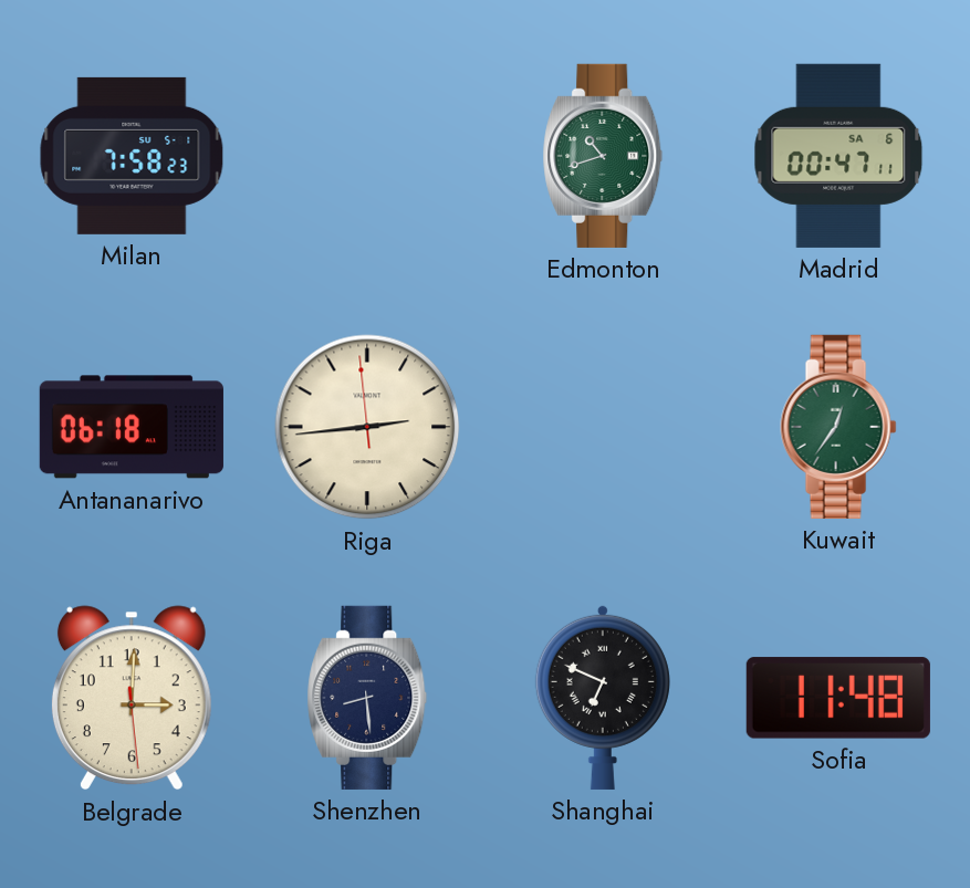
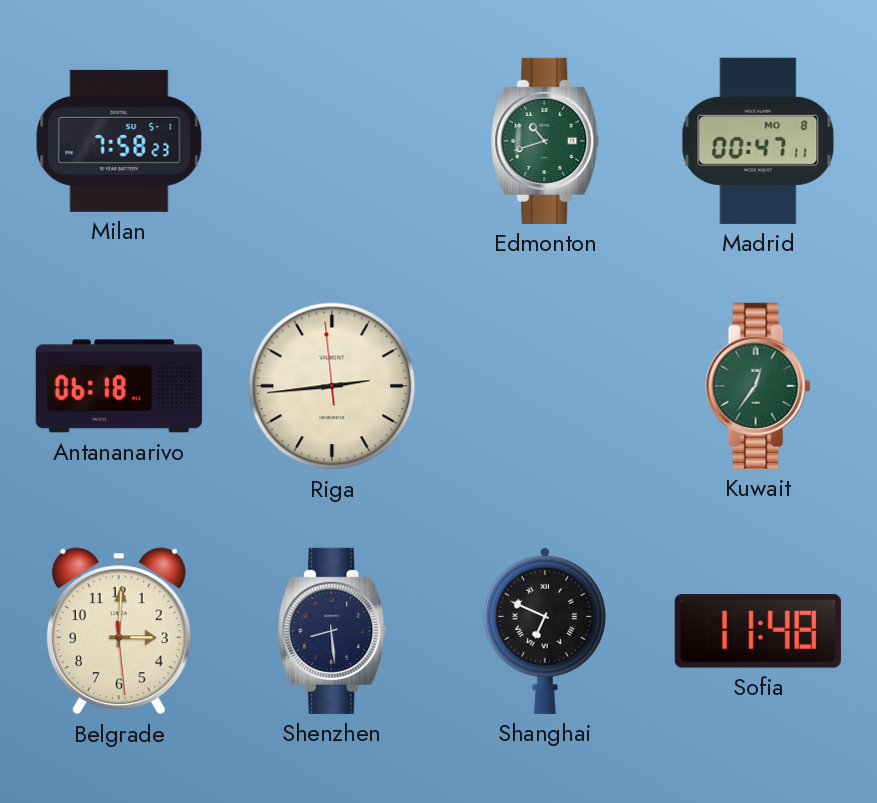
Madrid date: SA 6 -> MO 8 (758, 141)
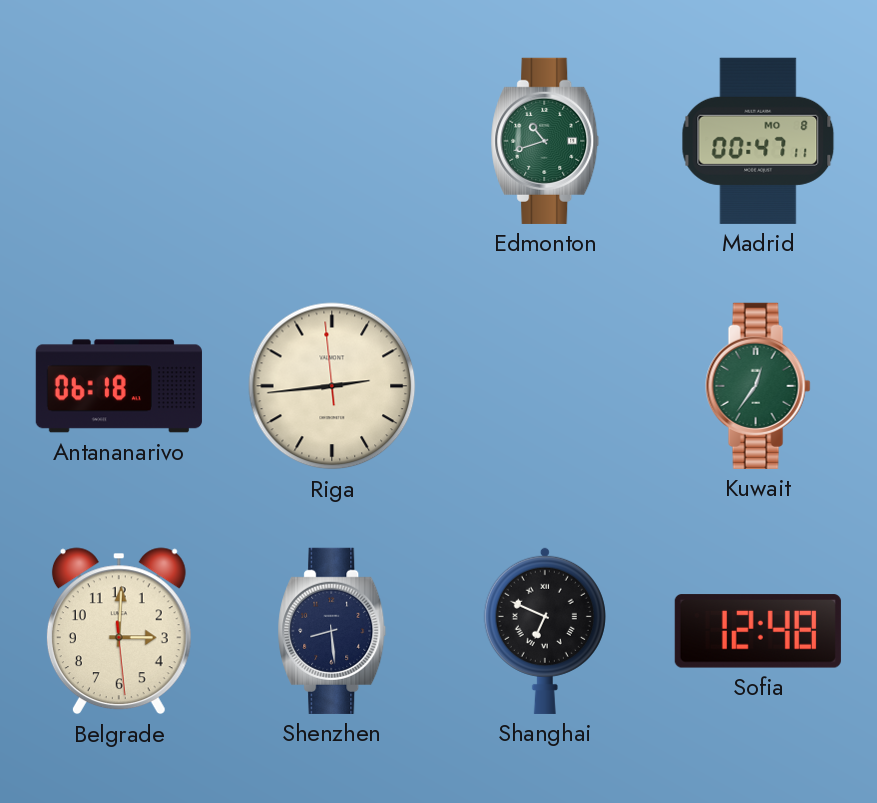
Milan: 7:58 -> none (119, 141)
Sofia: 11:48 -> 12:48 (758, 631)
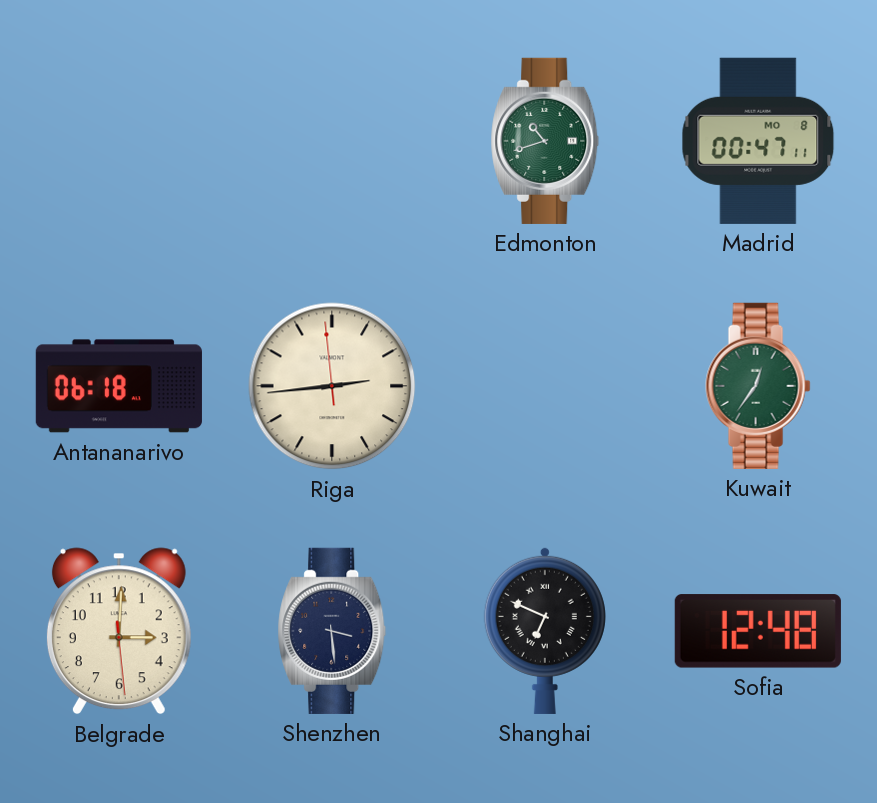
Shenzhen: 8:29 -> 3:29 (332, 631)
